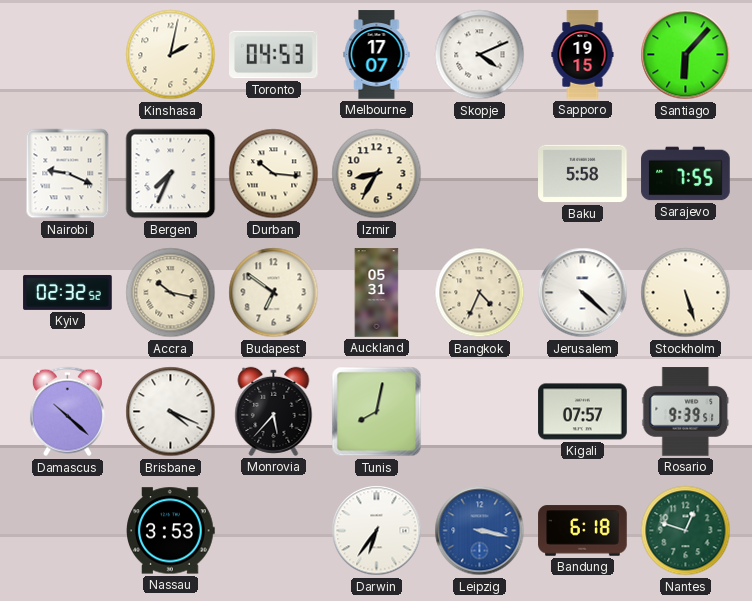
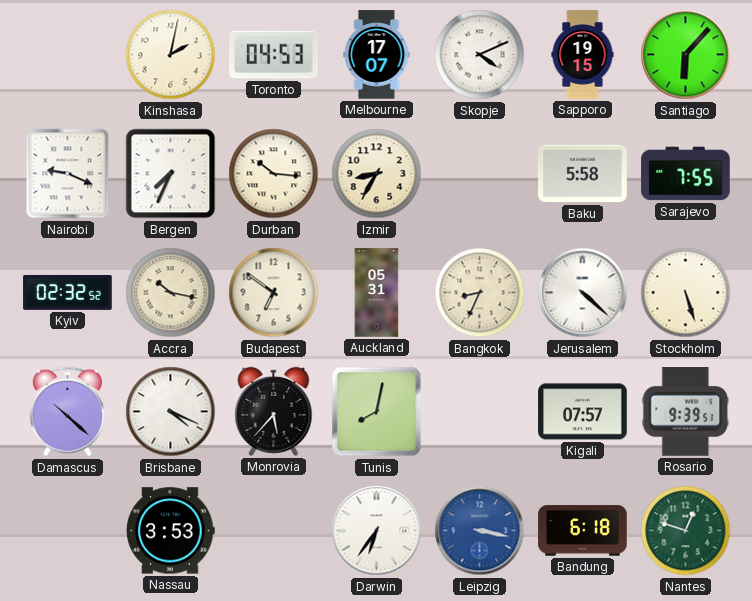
Bangkok: 4:34 -> 8:34 (480, 293)
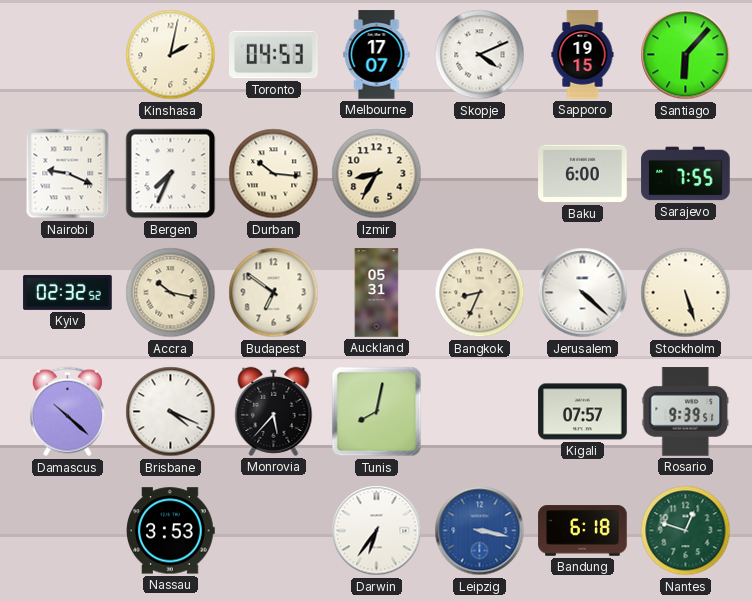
Baku: 5:58 -> 6:00 (583, 174)
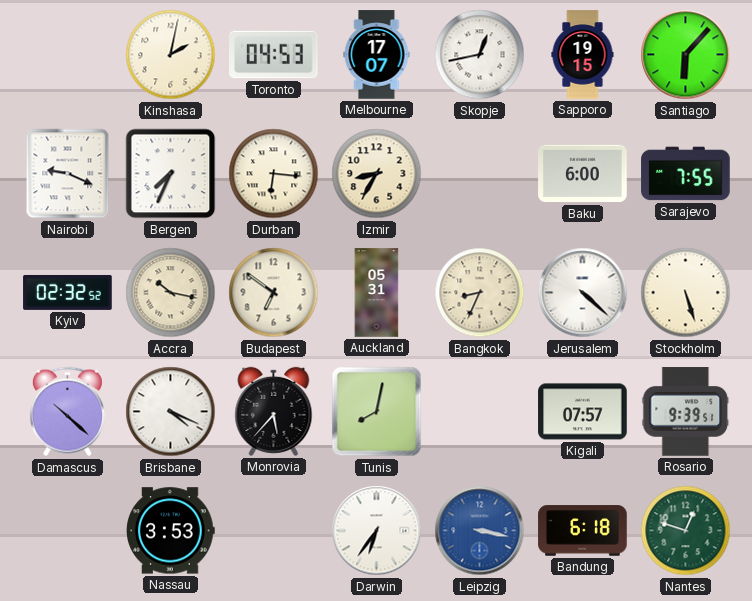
Skopje: 4:11 -> 12:43 (480, 55)
Durban: 10:16 -> 6:16 (274, 174)
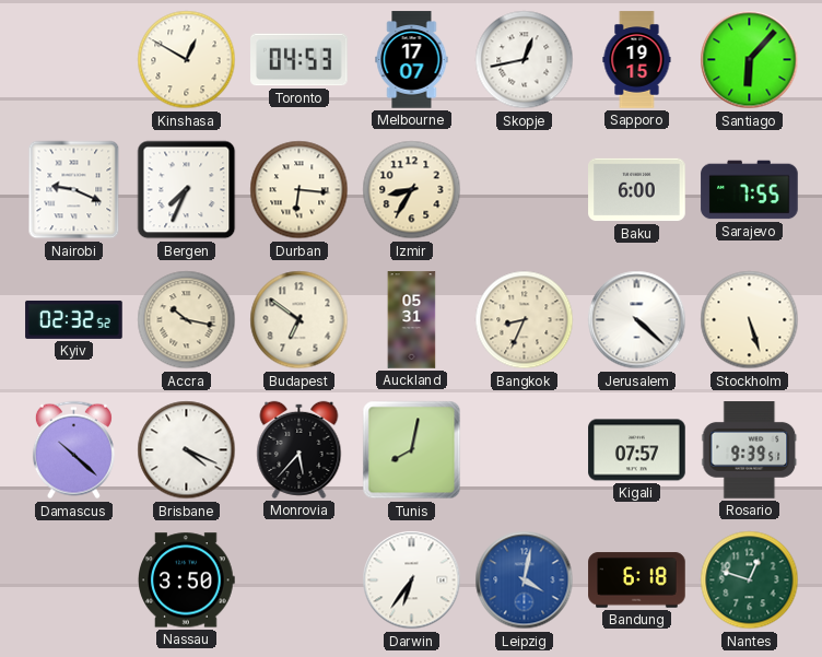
Kinshasa: 2:02 -> 12:50 (187, 60)
Nassau: 3:53 -> 3:50 (187, 580)
Leipzig: 3:17 -> 4:02 (525, 580)
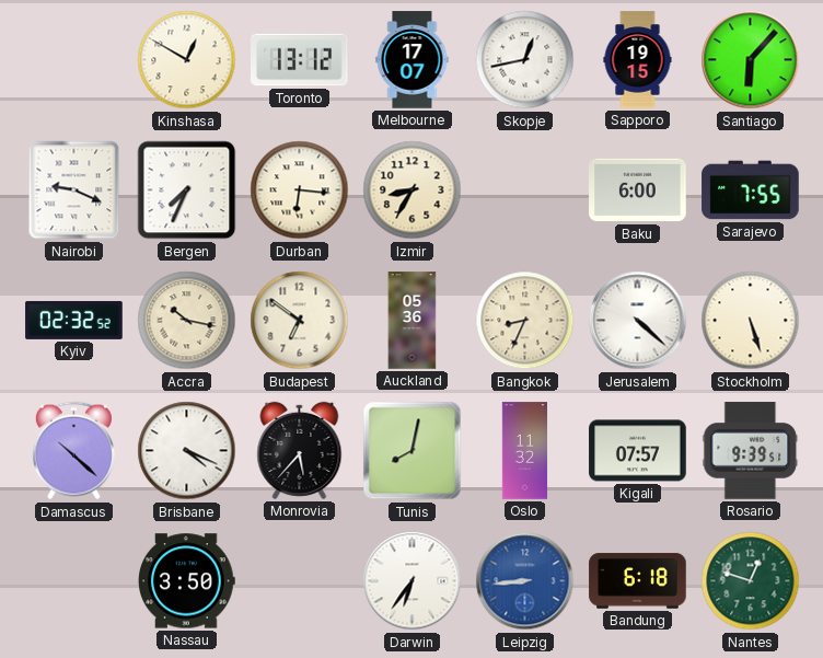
Toronto: 04:53 -> 13:12 (300, 60)
Auckland: 05:31 -> 05:36 (413, 321)
Oslo: none -> 11:32 (525, 451)
Leipzig: 4:02 -> 8:44 (525, 581)
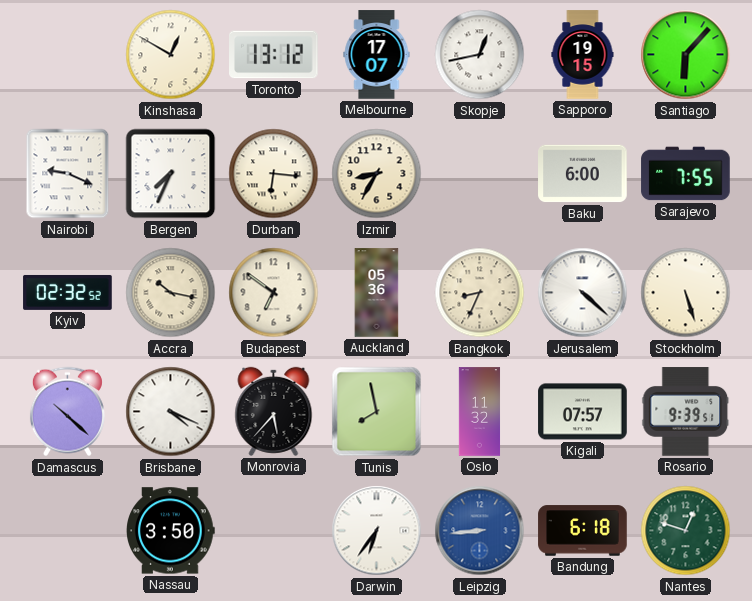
Tunis: 8:02 -> 7:58 (377, 412)
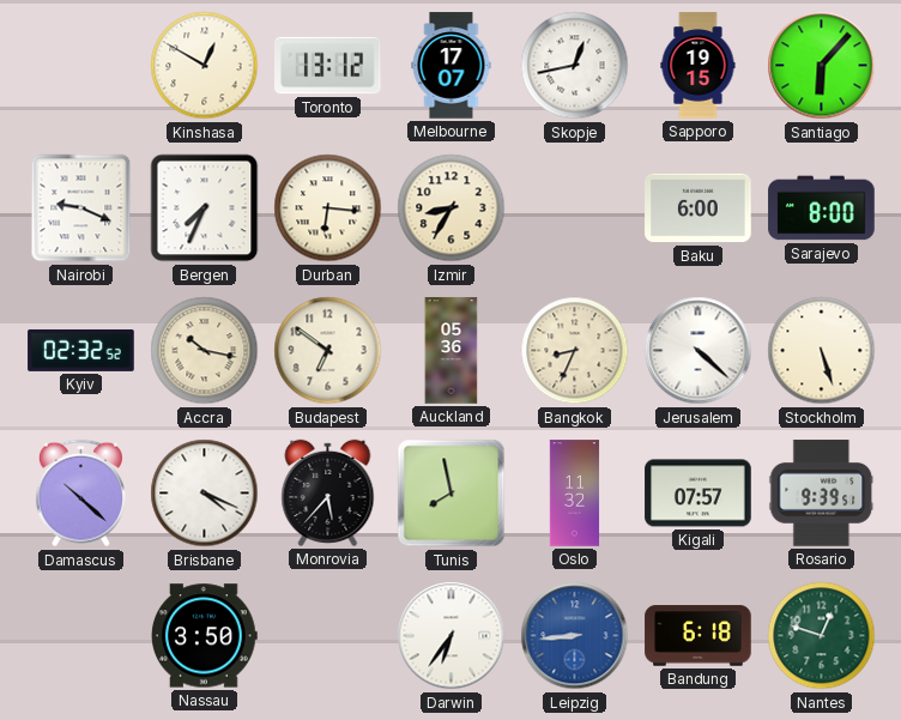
Sarajevo: 7:55 -> 8:00 (822, 208)
